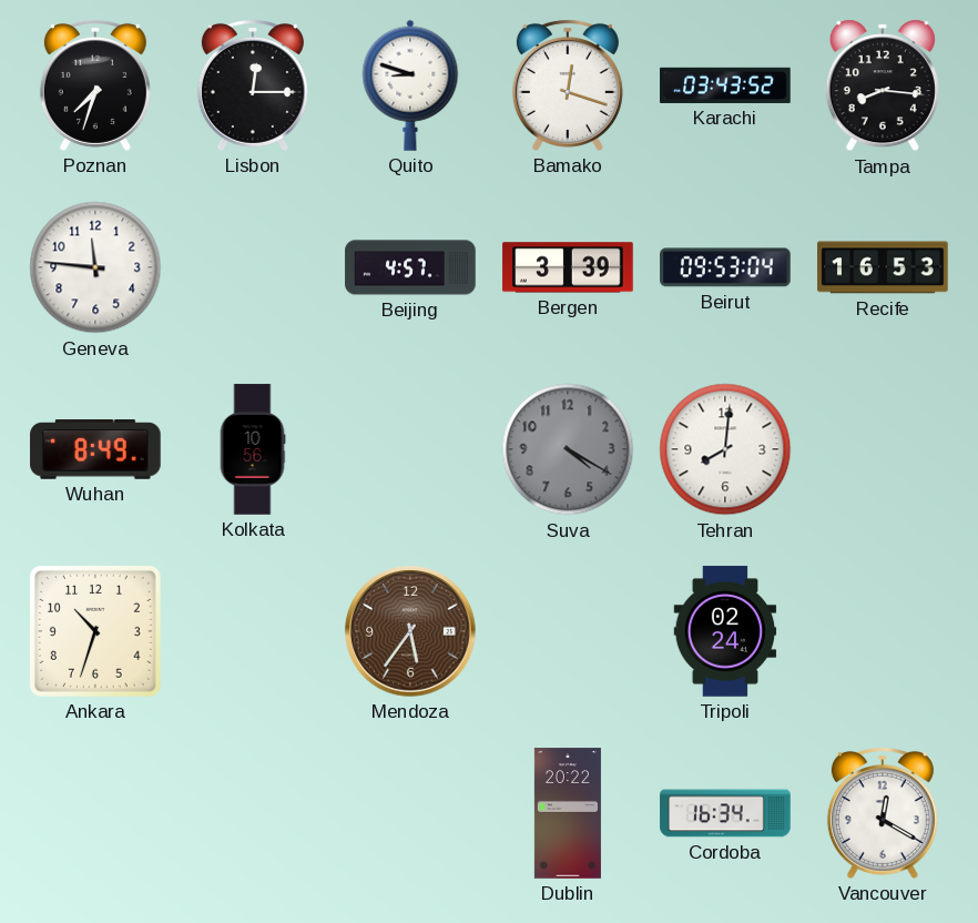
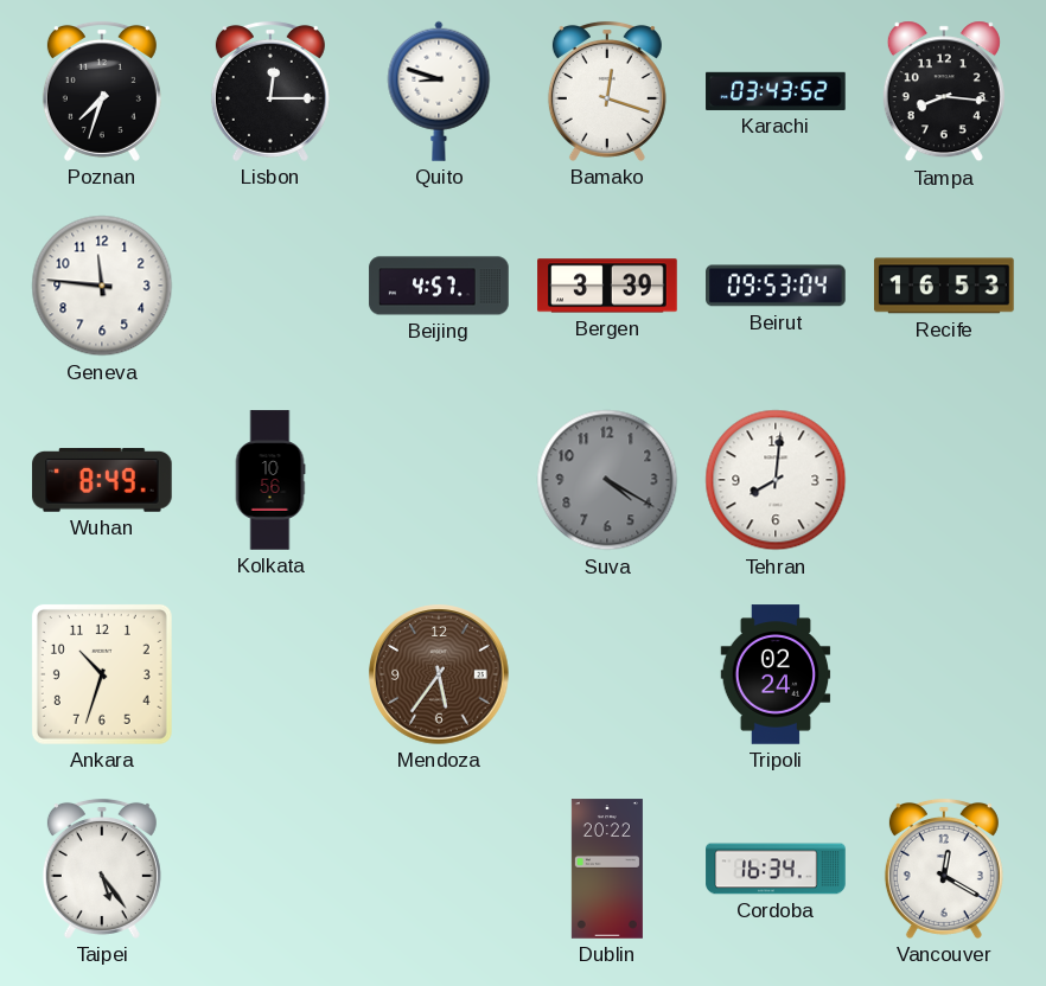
Taipei: none -> 5:24 (102, 869)
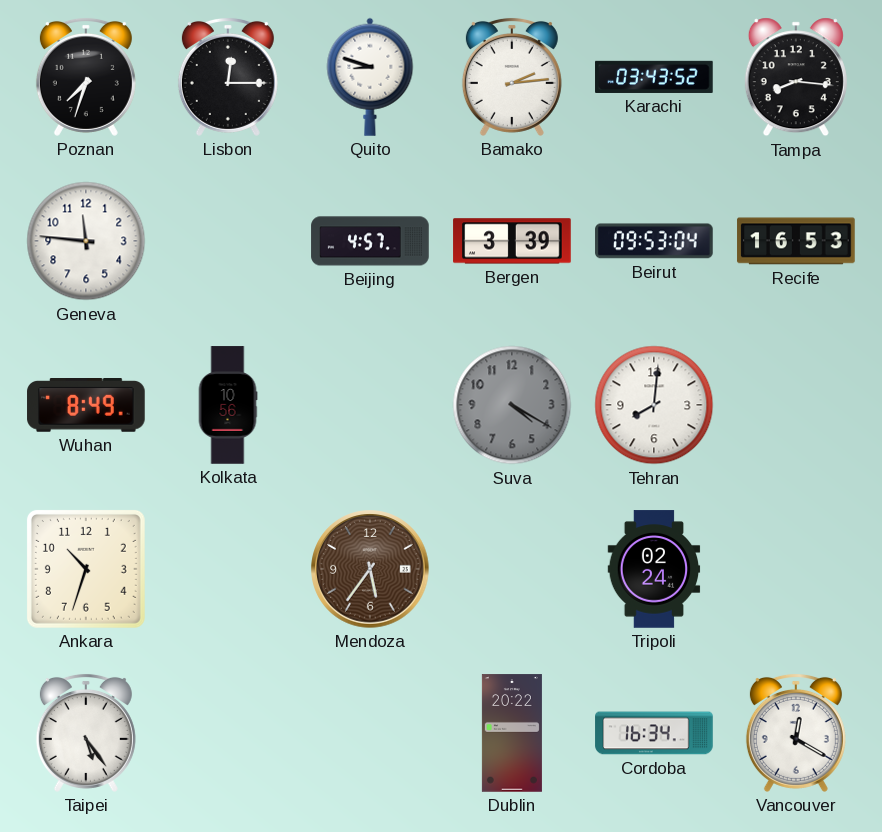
Bamako: 12:18 -> 2:14 (512, 77)
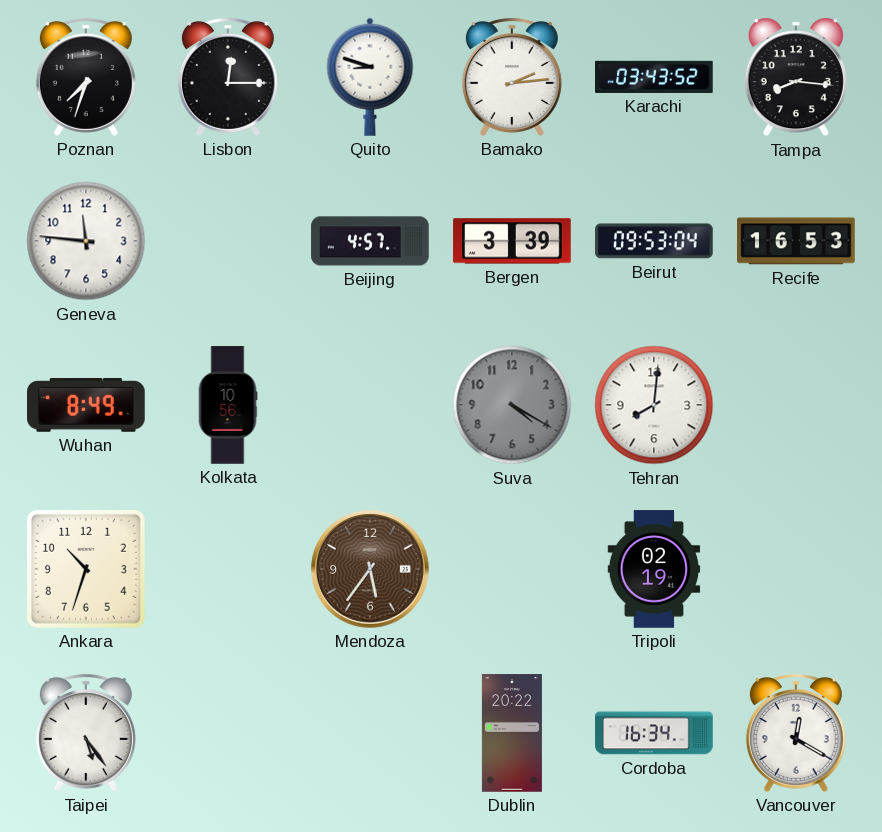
Tripoli: 02:24 -> 02:19 (654, 569)
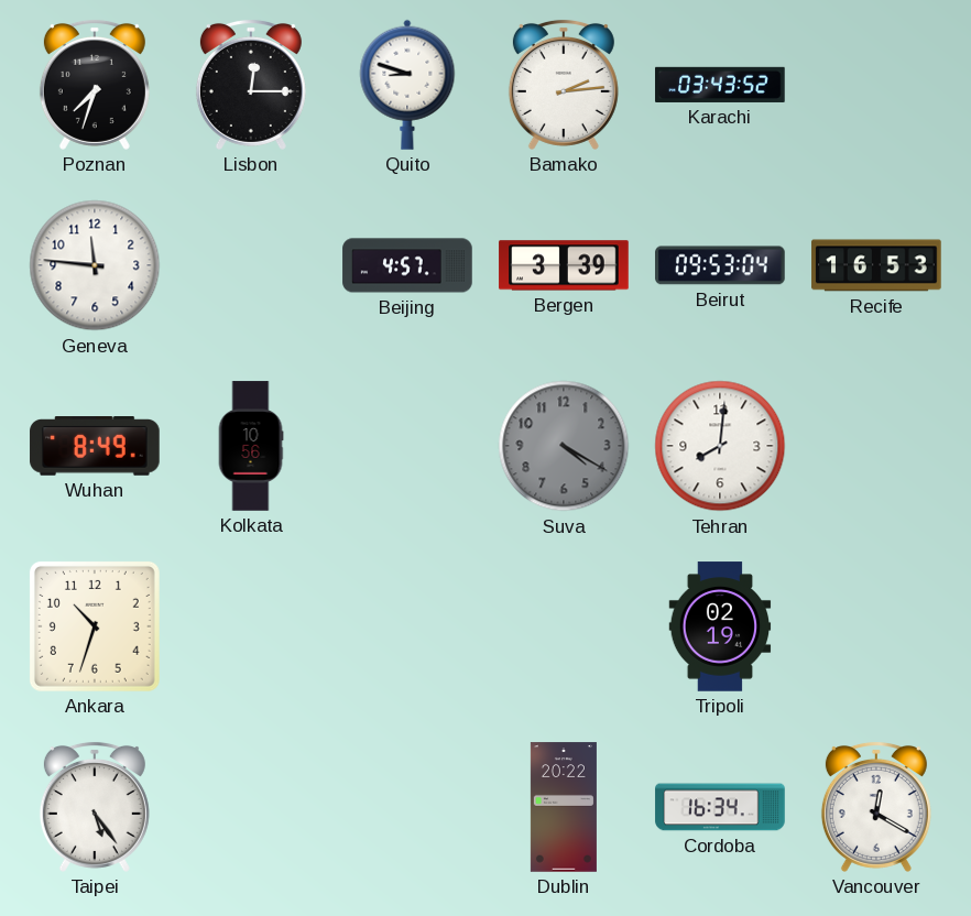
Tampa: 8:16 -> none (796, 77)
Mendoza: 5:36 -> none (370, 569)
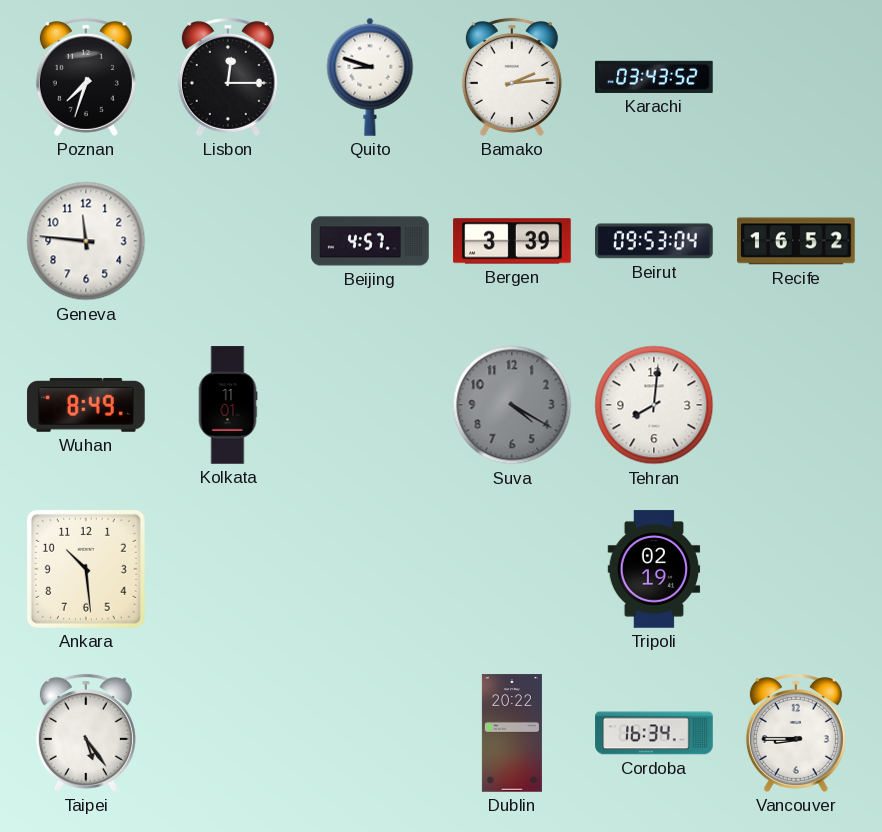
Recife: 16:53 -> 16:52 (796, 241)
Kolkata: 10:56 -> 11:01 (228, 405)
Ankara: 10:33 -> 10:29 (86, 569)
Vancouver: 12:20 -> 8:45 (796, 733)
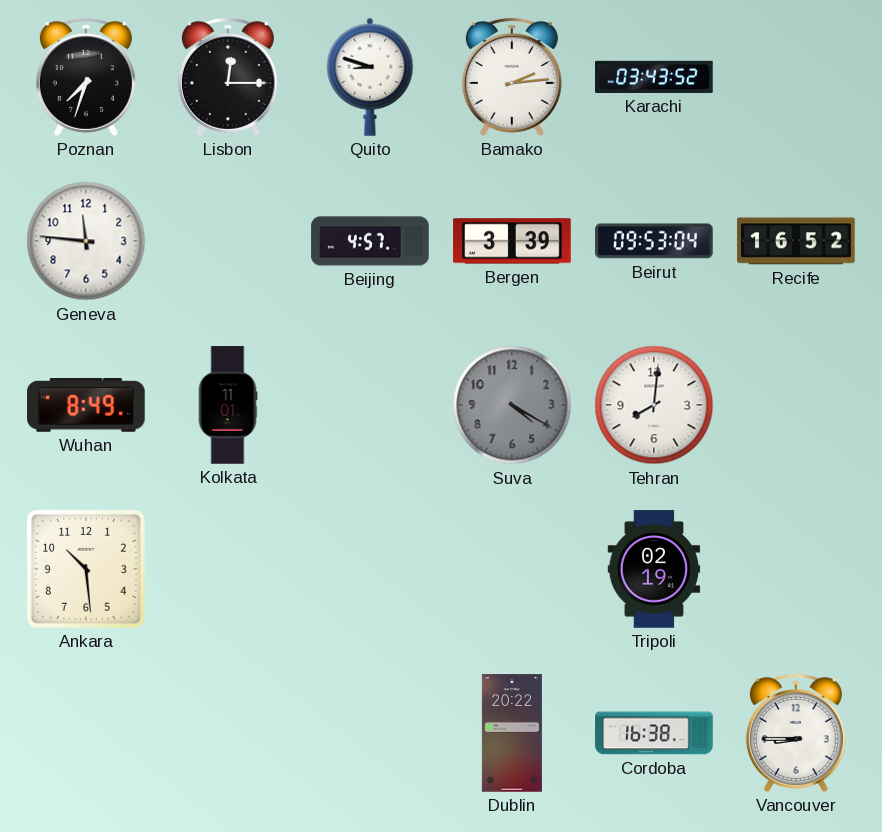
Taipei: 5:24 -> none (86, 733)
Cordoba: 16:34 -> 16:38 (654, 733)
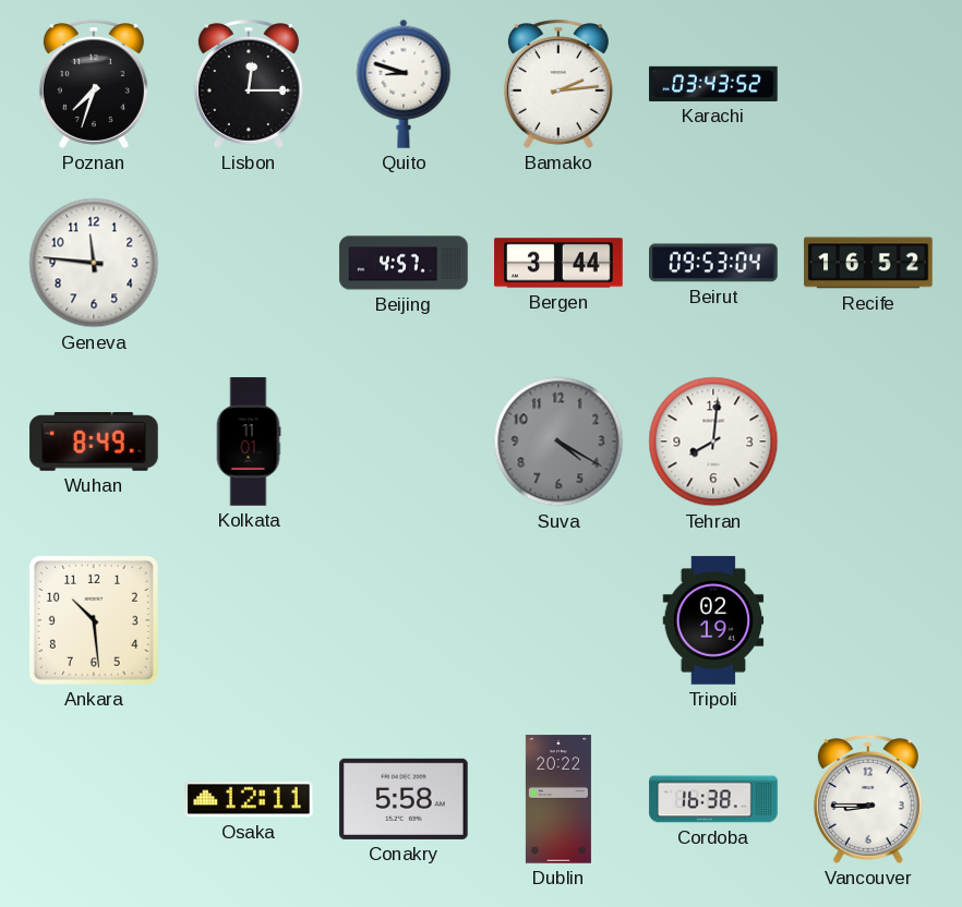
Bergen: 3:39 -> 3:44 (558, 263)
Osaka: none -> 12:11 (249, 799)
Conakry: none -> 5:58 (404, 799)
